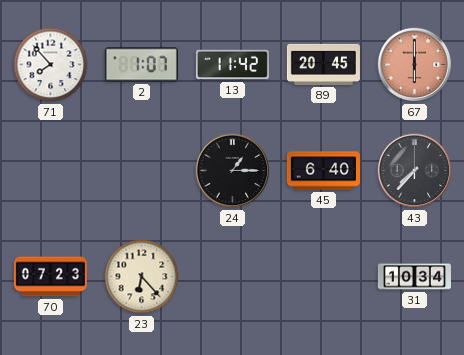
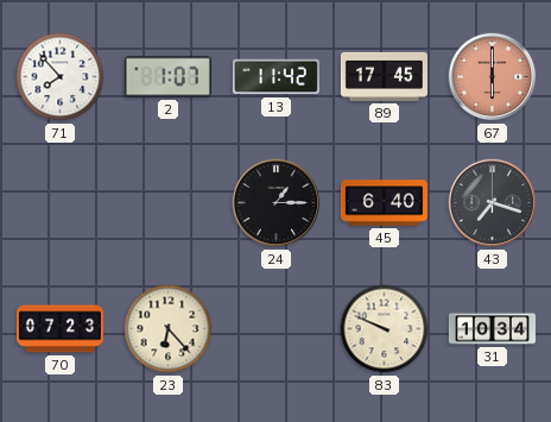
89: 20:45 -> 17:45 (384, 76)
43: 7:37 -> 7:18 (493, 203)
83: none -> 9:49 (385, 329)
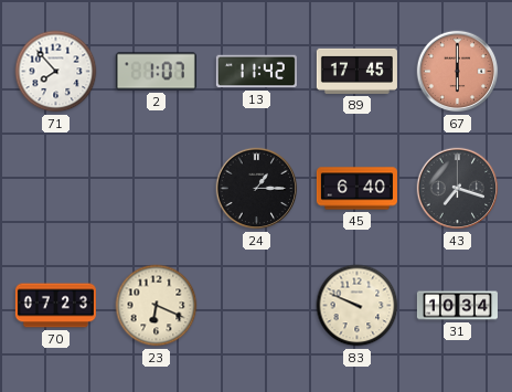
23: 6:23 -> 6:19 (157, 306)
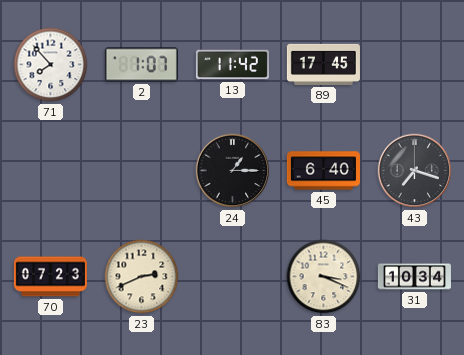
67: 6:00 -> none (458, 72)
23: 6:19 -> 2:41 (142, 277)
83: 9:49 -> 3:19 (324, 277)
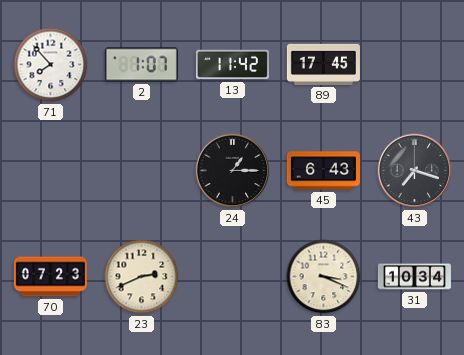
45: 6:40 -> 6:43 (323, 171)
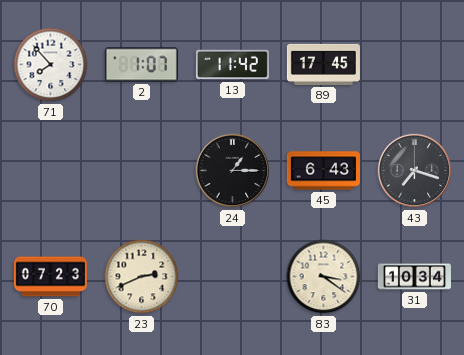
83: 3:19 -> 3:21 (324, 277)
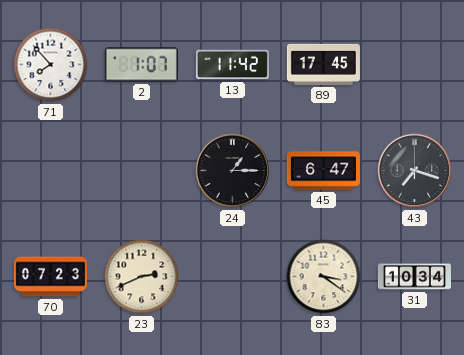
45: 6:43 -> 6:47 (323, 171)
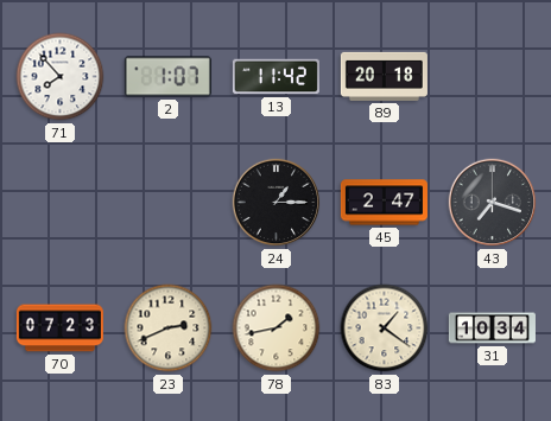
89: 17:45 -> 20:18 (384, 76)
45: 6:47 -> 2:47 (384, 203)
78: none -> 1:43 (277, 328)
83: 3:21 -> 1:21 (385, 328)
